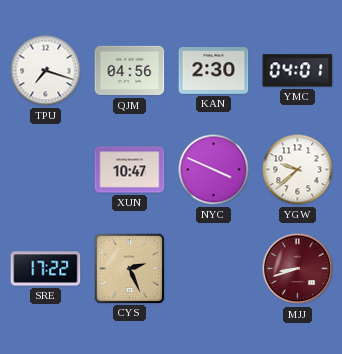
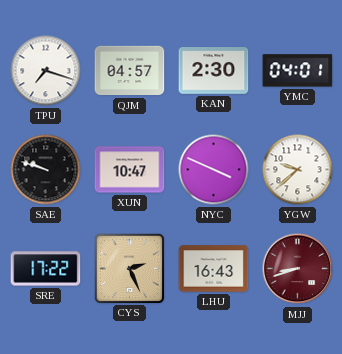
QJM: 04:56 -> 04:57 (130, 71)
SAE: none -> 9:48 (46, 170)
LHU: none -> 16:43 (214, 269)
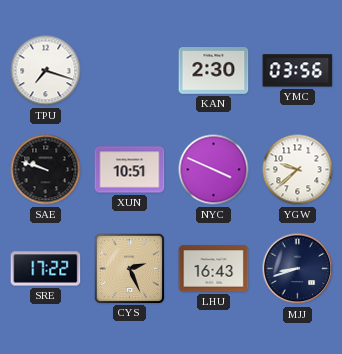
QJM: 04:57 -> none (130, 71)
YMC: 04:01 -> 03:56 (298, 71)
XUN: 10:47 -> 10:51 (130, 170)
MJJ dial: burgundy -> navy (298, 269)
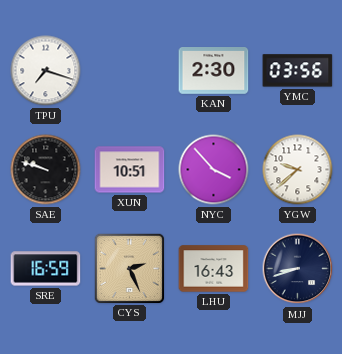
NYC: 3:49 -> 3:53 (214, 170)
SRE: 17:22 -> 16:59 (46, 269)
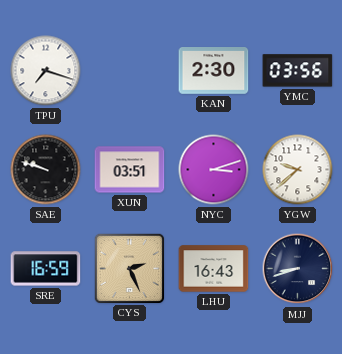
XUN: 10:51 -> 03:51 (130, 170)
NYC: 3:53 -> 3:12 (214, 170)
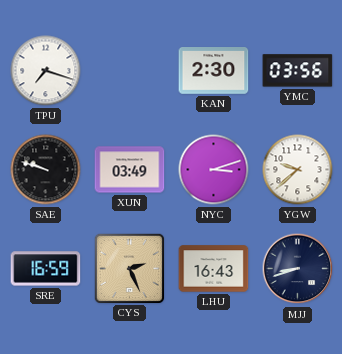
XUN: 03:51 -> 03:49 (130, 170)
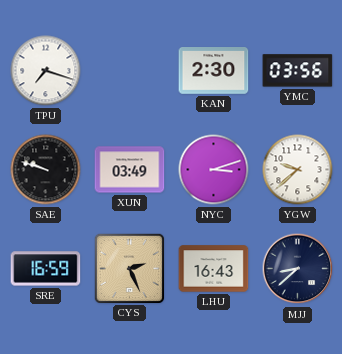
MJJ: 8:42 -> 8:38 (298, 269)
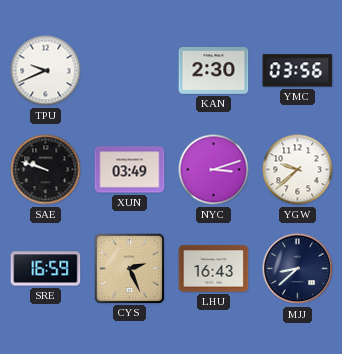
TPU: 7:18 -> 9:41 (46, 71)
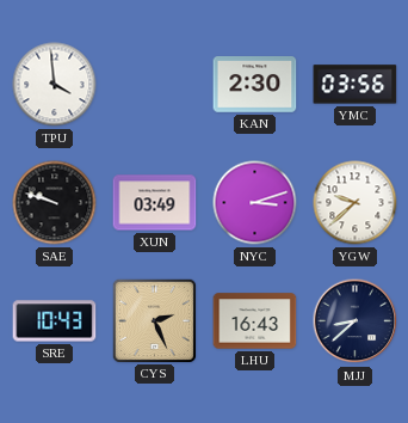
TPU: 9:41 -> 3:59 (55, 85)
SRE: 16:59 -> 10:43 (55, 321)
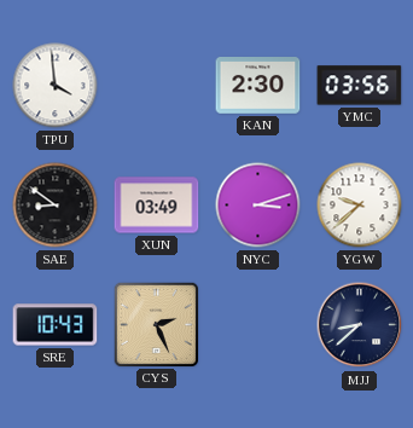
SAE: 9:48 -> 8:51 (56, 206)
LHU: 16:43 -> none (255, 321)
